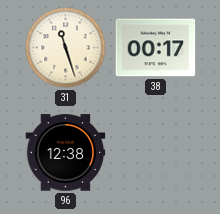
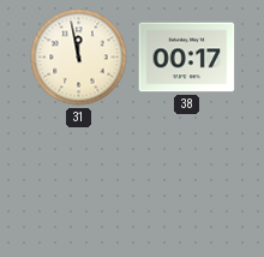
31: 11:27 -> 11:58 (79, 58)
96: 12:38 -> none (66, 153)
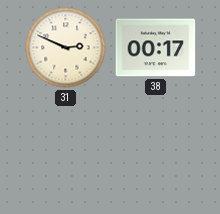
31: 11:58 -> 2:49 (66, 48)
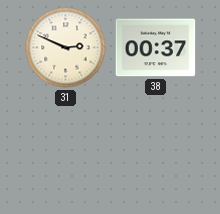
38: 00:17 -> 00:37 (156, 48)
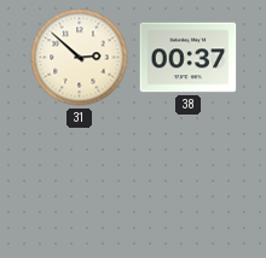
31: 2:49 -> 2:52 (80, 58)
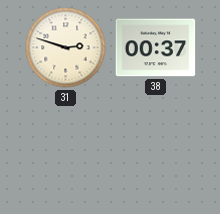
31: 2:52 -> 2:48 (66, 48)
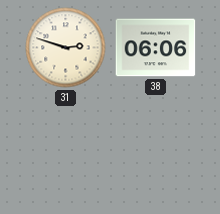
38: 00:37 -> 06:06 (156, 48)
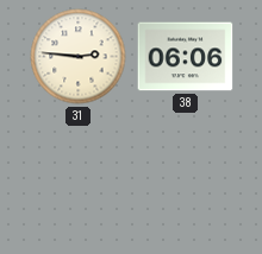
31: 2:48 -> 2:46 (79, 57)
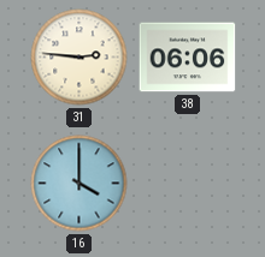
16: none -> 4:00 (79, 184)
